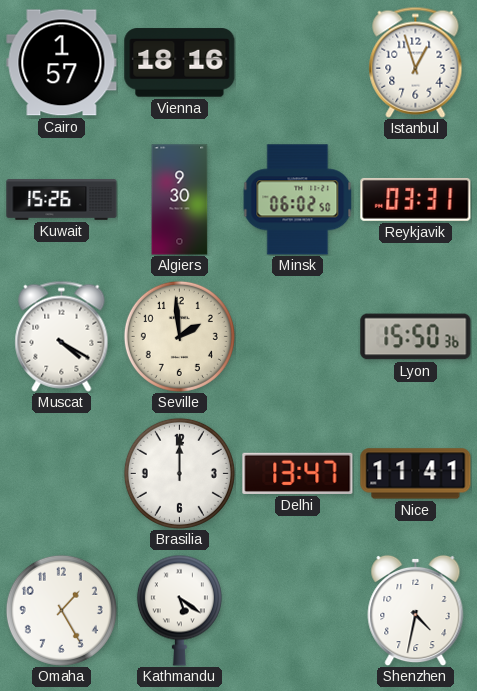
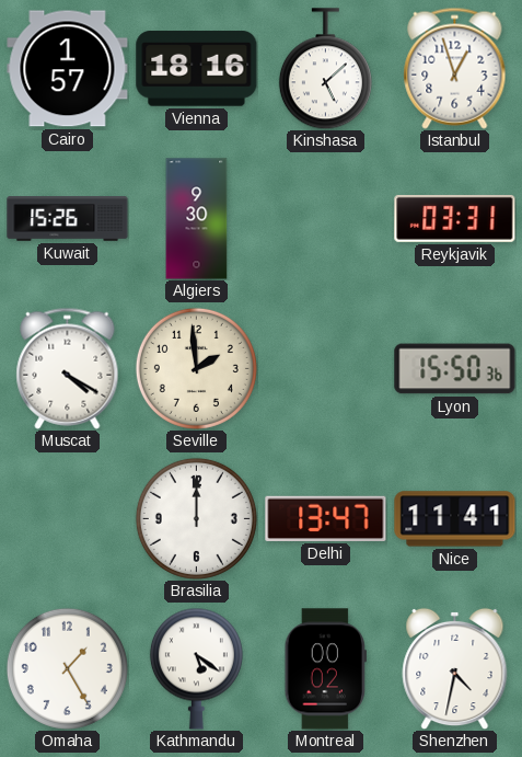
Kinshasa: none -> 5:08 (325, 69)
Minsk: 06:02 -> none (298, 200)
Montreal: none -> 00:02 (325, 669)
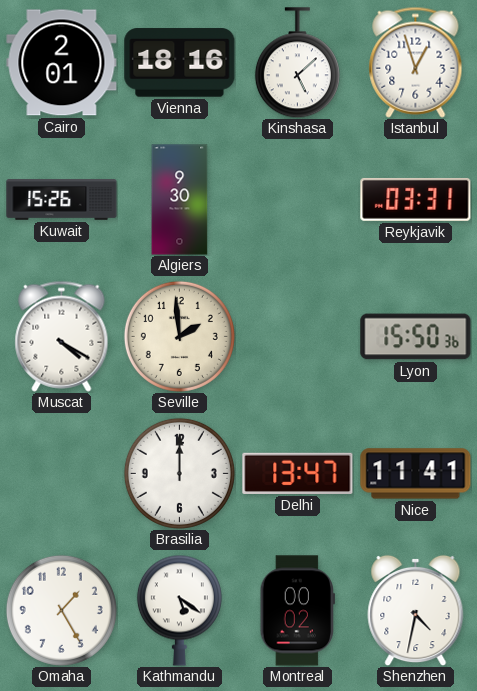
Cairo: 1:57 -> 2:01 (62, 63)
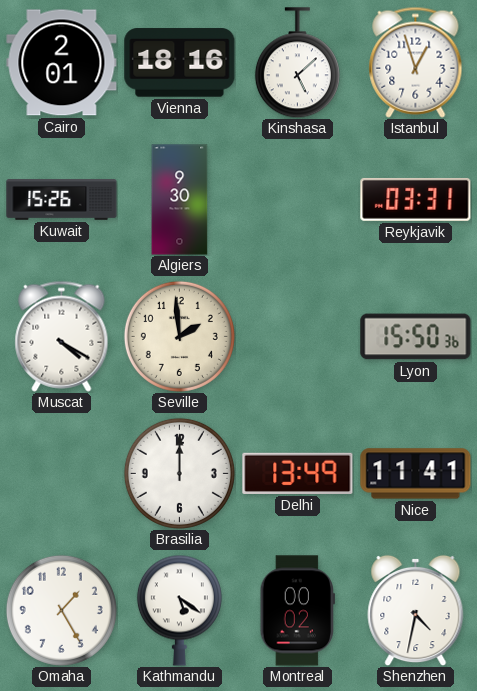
Delhi: 13:47 -> 13:49 (298, 473)
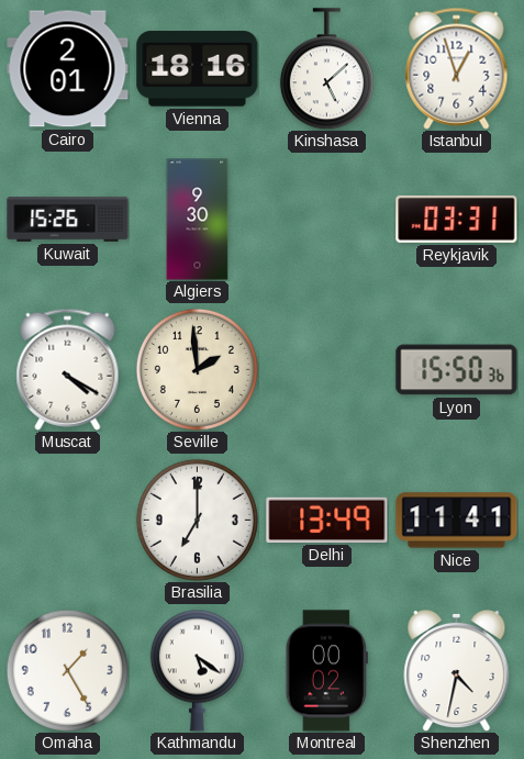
Brasilia: 12:00 -> 7:00 (197, 520)
